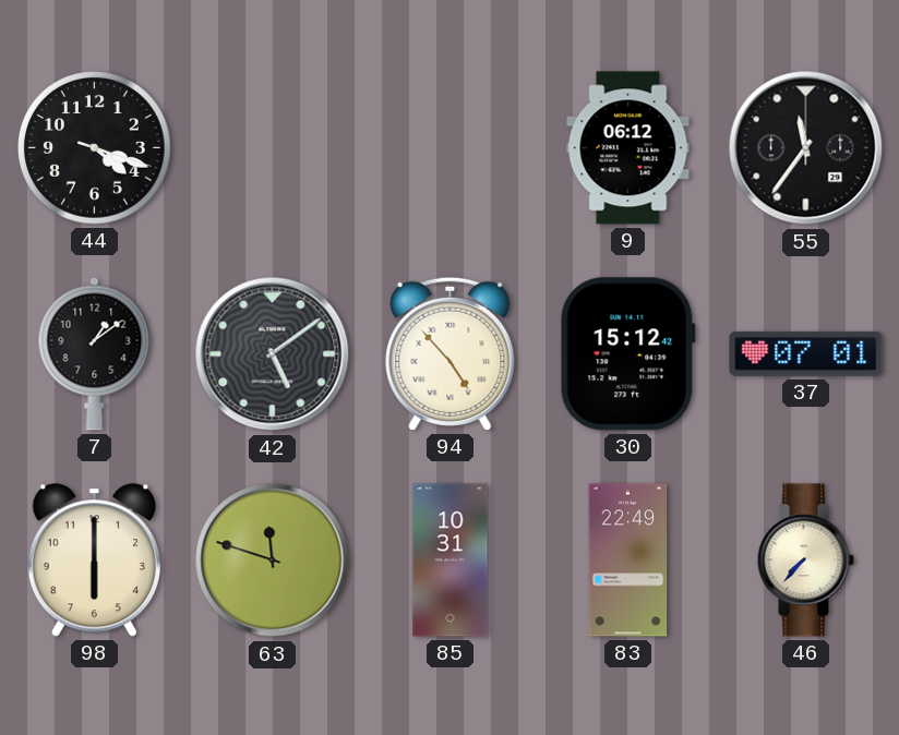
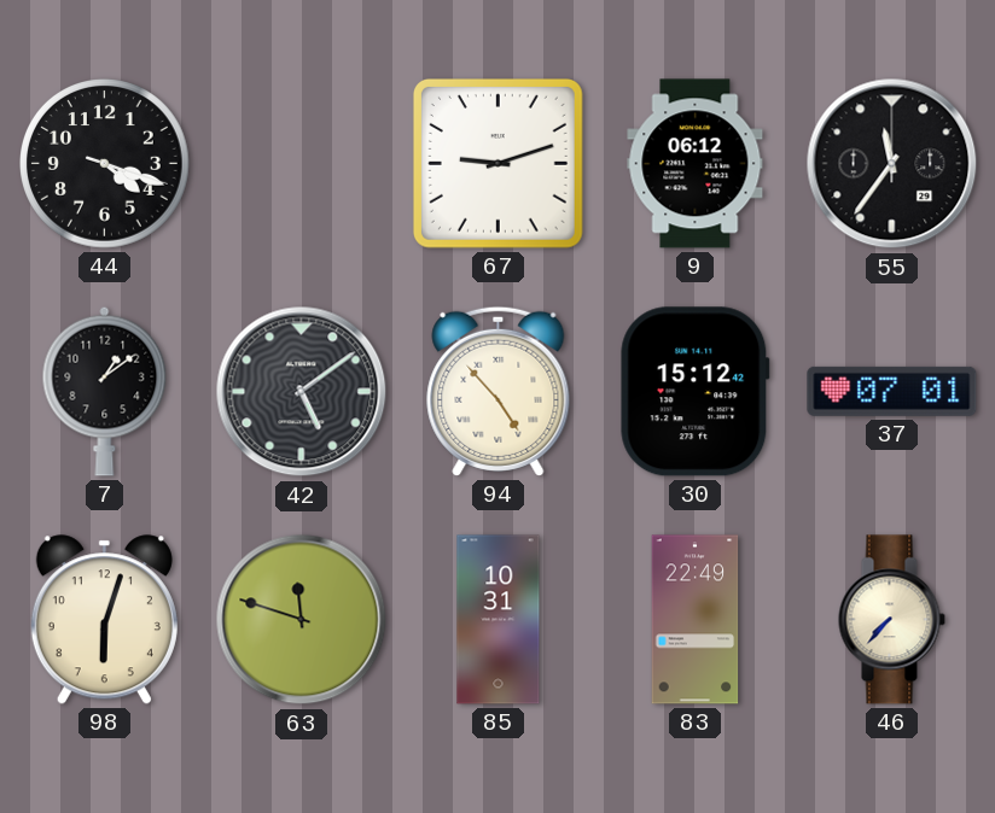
67: none -> 9:12 (497, 163)
98: 6:00 -> 6:03 (104, 620)
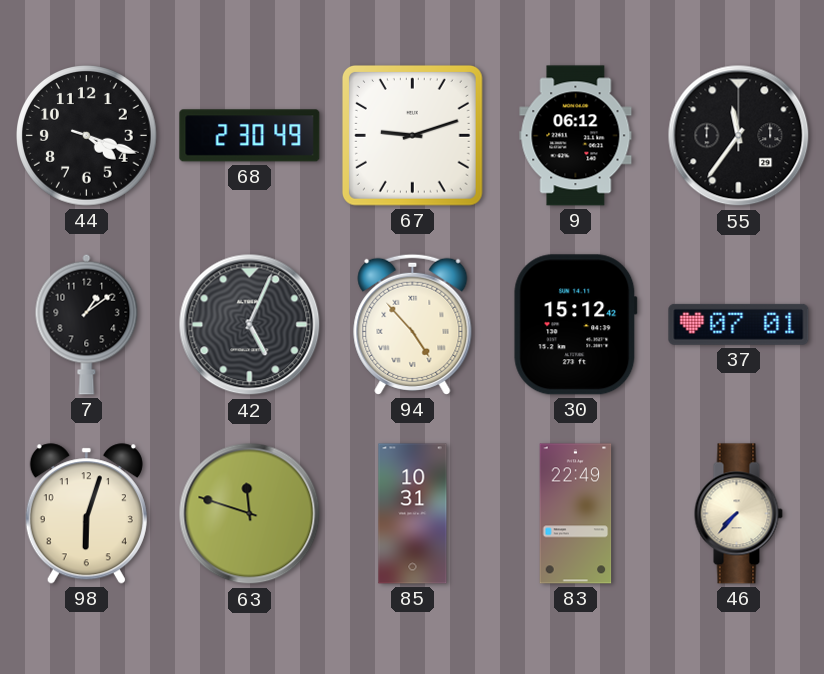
68: none -> 2:30 (250, 136)
42: 5:09 -> 5:04 (250, 325)
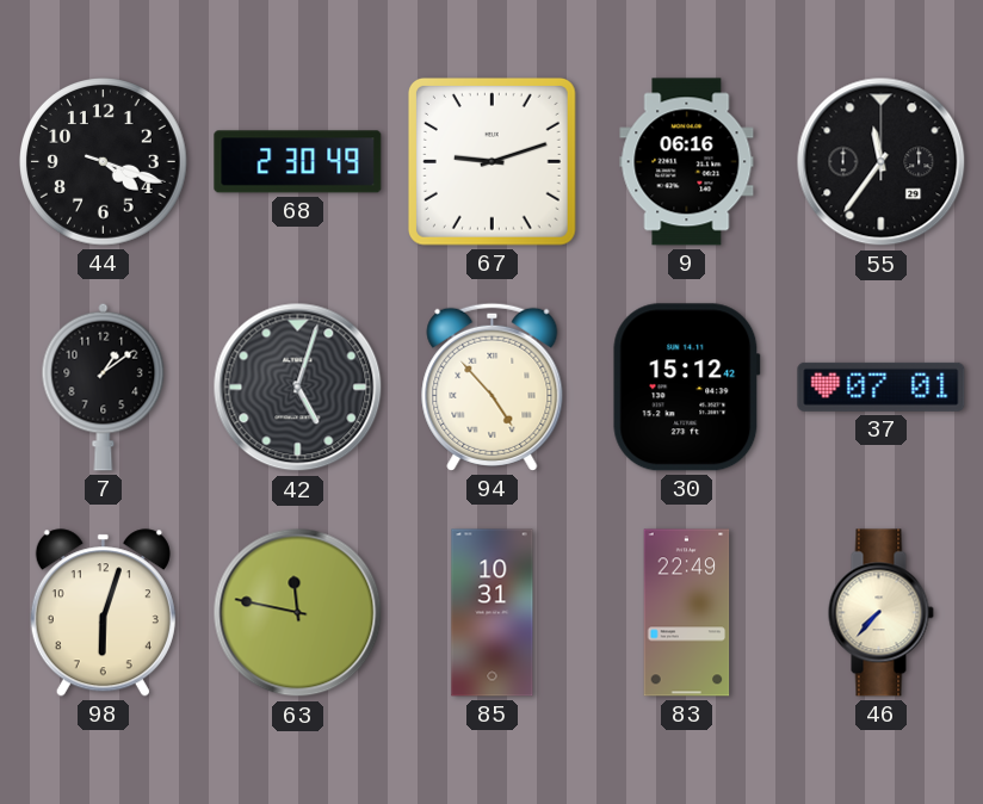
9: 06:12 -> 06:16 (687, 162)
42: 5:04 -> 5:03 (298, 388)
63: 11:48 -> 11:47 (298, 613)
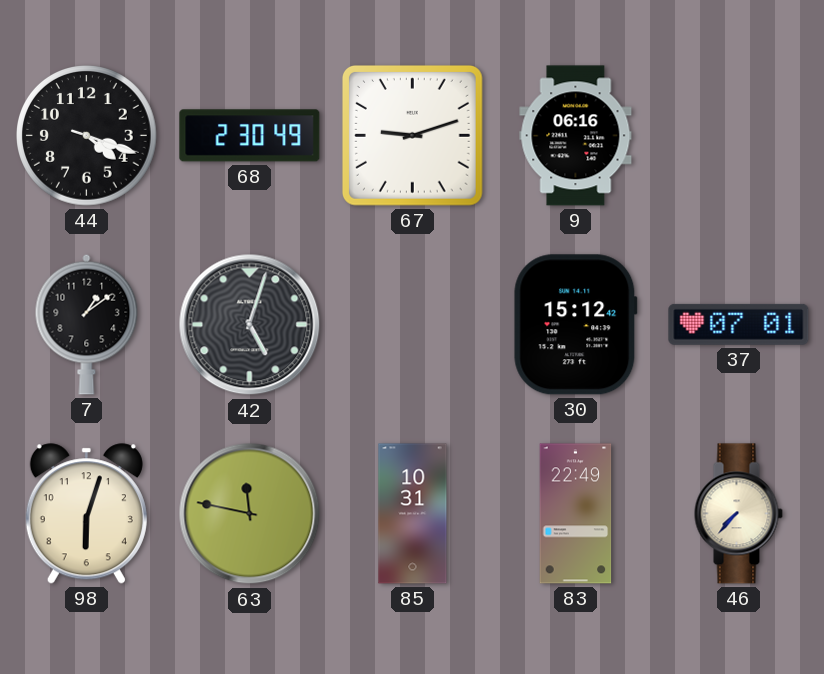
55: 11:36 -> none (882, 162)
94: 4:53 -> none (493, 386)
